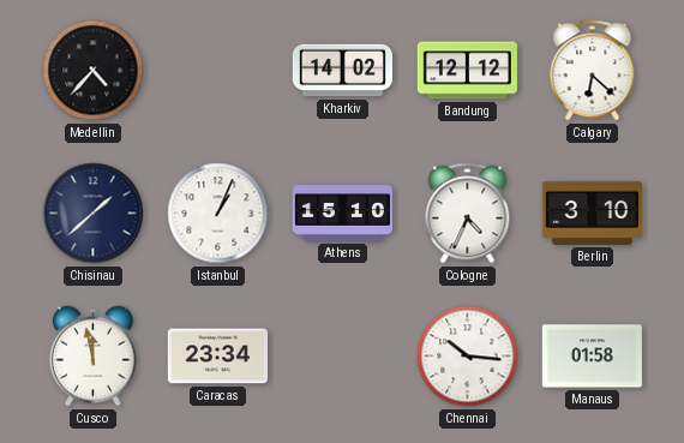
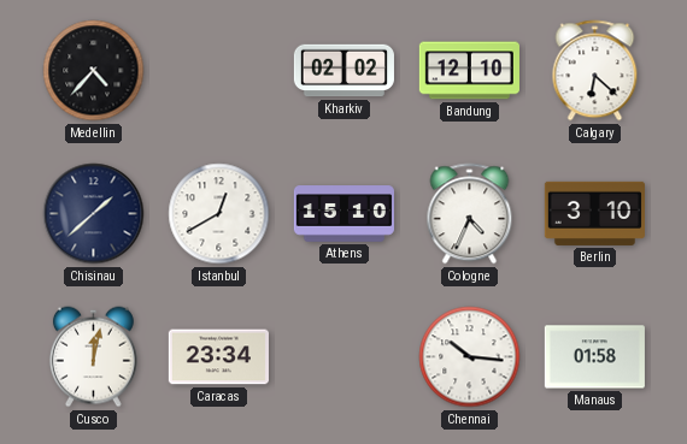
Kharkiv: 14:02 -> 02:02 (343, 71)
Bandung: 12:12 -> 12:10 (469, 71)
Istanbul: 1:04 -> 12:40 (219, 214)
Cusco: 11:58 -> 12:02 (93, 357)
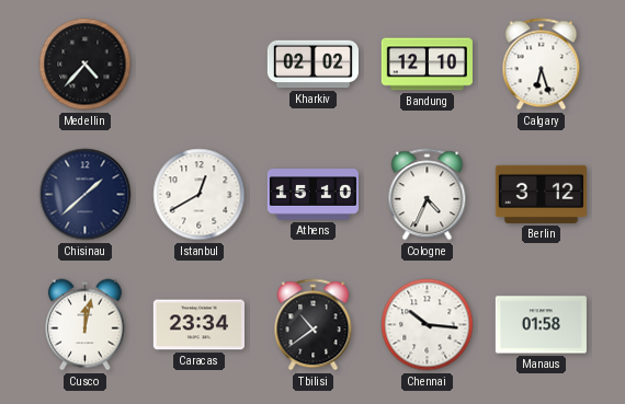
Calgary: 6:22 -> 6:27 (542, 65)
Berlin: 3:10 -> 3:12 (541, 194)
Tbilisi: none -> 10:39 (314, 325)
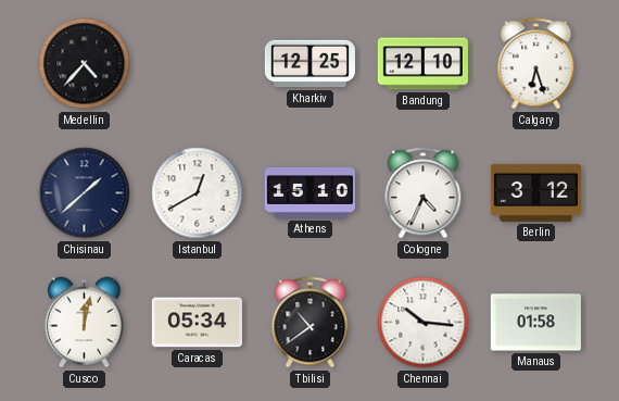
Kharkiv: 02:02 -> 12:25 (309, 64)
Caracas: 23:34 -> 05:34 (197, 323)
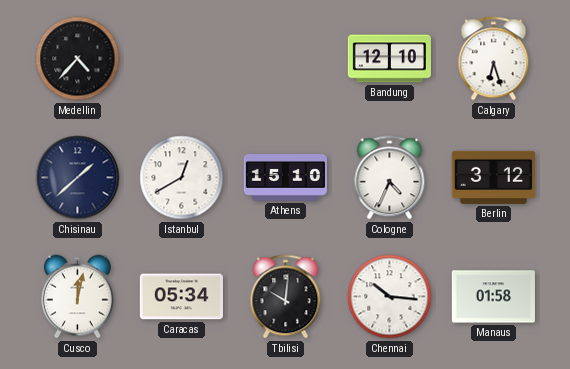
Kharkiv: 12:25 -> none (309, 64)
Tbilisi: 10:39 -> 10:01 (286, 297)
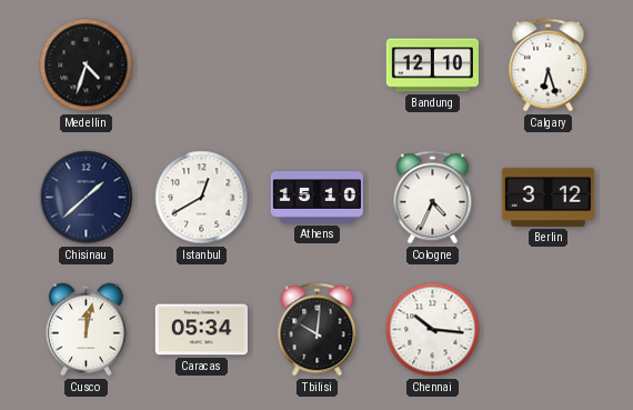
Medellin: 4:37 -> 4:33 (87, 66)
Manaus: 01:58 -> none (493, 297)
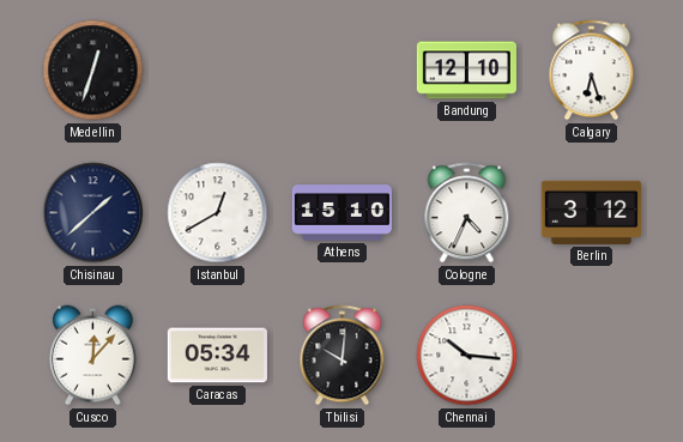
Medellin: 4:33 -> 12:33 (93, 71)
Cusco: 12:02 -> 12:07 (92, 356)
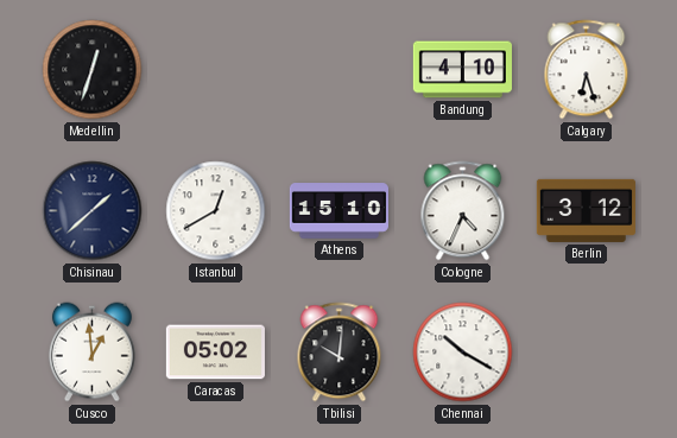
Bandung: 12:10 -> 4:10 (462, 70)
Cusco: 12:07 -> 12:59 (91, 353)
Caracas: 05:34 -> 05:02 (215, 353)
Chennai: 10:16 -> 10:20 (463, 353)
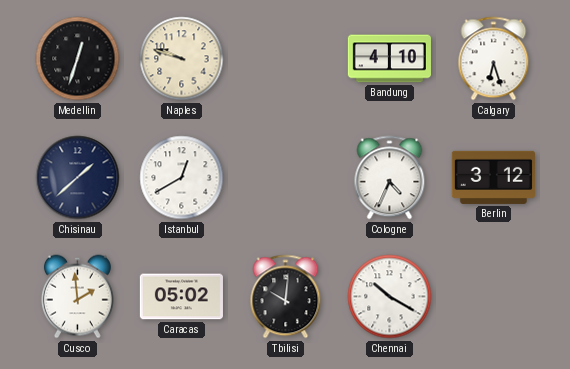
Naples: none -> 9:48 (182, 59)
Athens: 15:10 -> none (338, 211)
Cusco: 12:59 -> 1:59 (77, 297)
